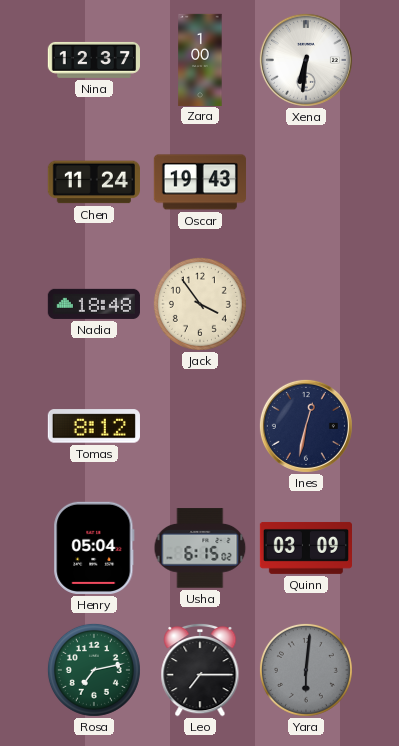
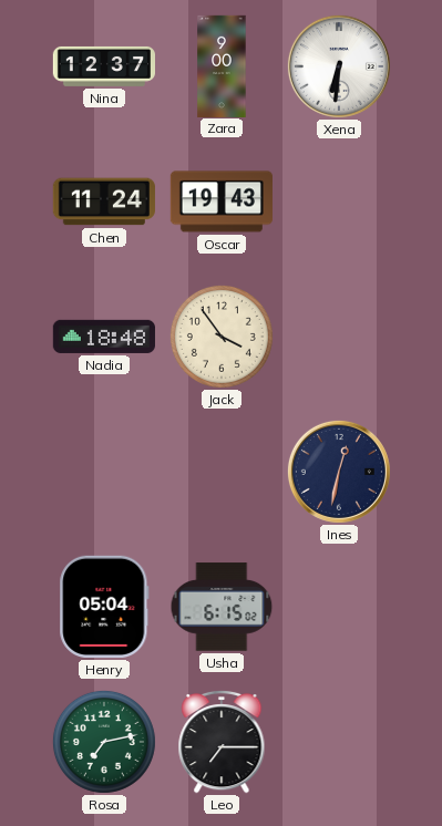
Zara: 1:00 -> 9:00 (222, 65)
Tomas: 8:12 -> none (94, 426)
Quinn: 03:09 -> none (305, 548)
Yara: 6:01 -> none (306, 670)
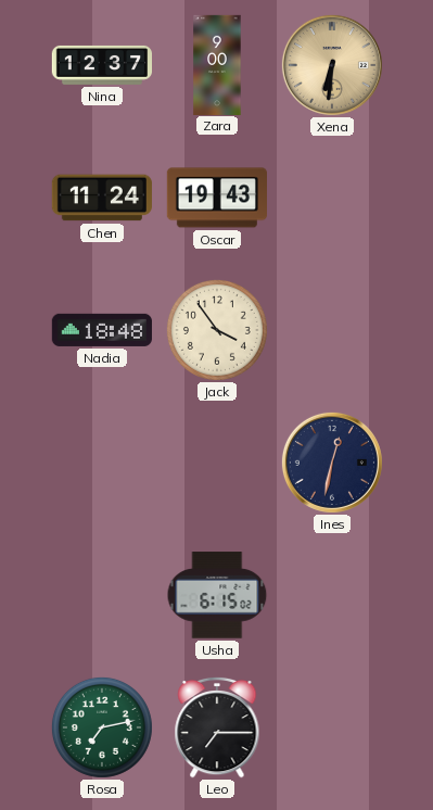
Xena dial: white -> champagne (332, 65)
Henry: 05:04 -> none (104, 607)
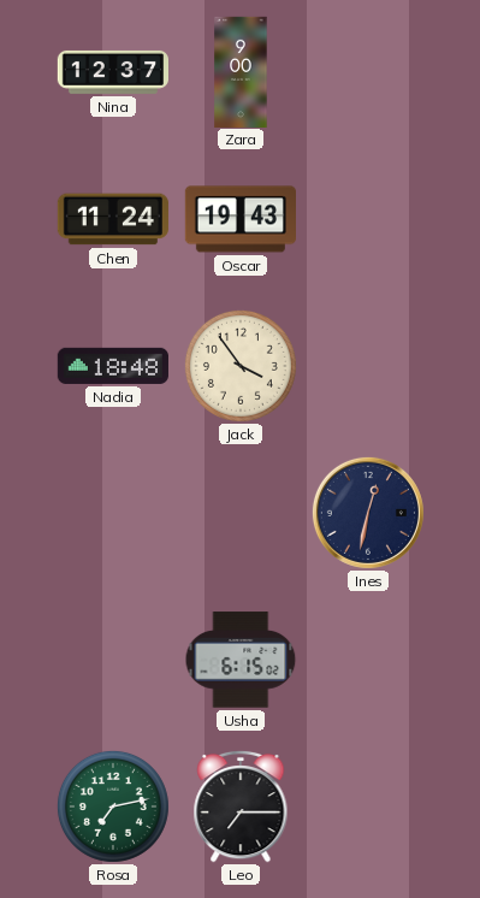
Xena: 6:31 -> none (332, 65)
